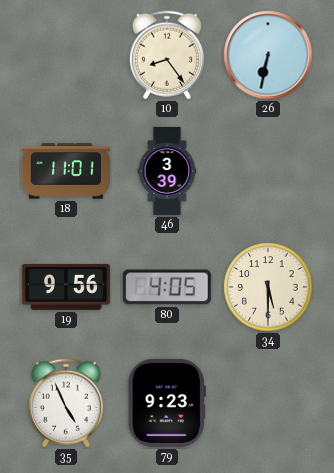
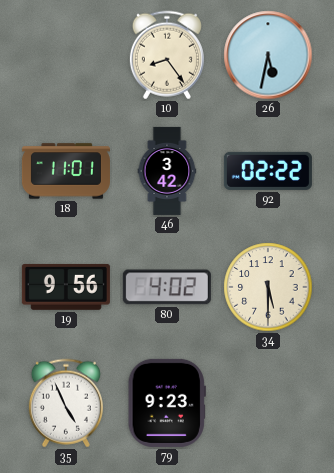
26: 6:32 -> 5:32 (268, 55)
46: 3:39 -> 3:42 (167, 171)
92: none -> 02:22 (268, 171)
80: 4:05 -> 4:02 (167, 287)
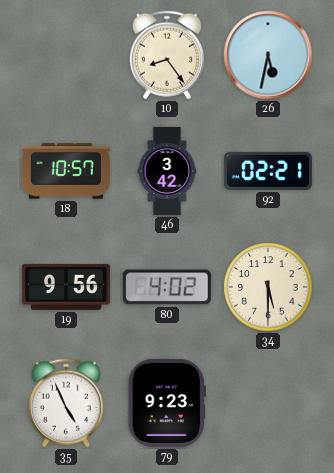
18: 11:01 -> 10:57 (66, 171)
92: 02:22 -> 02:21 (268, 171)
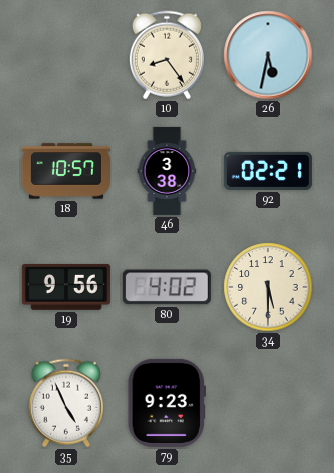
46: 3:42 -> 3:38 (167, 171)
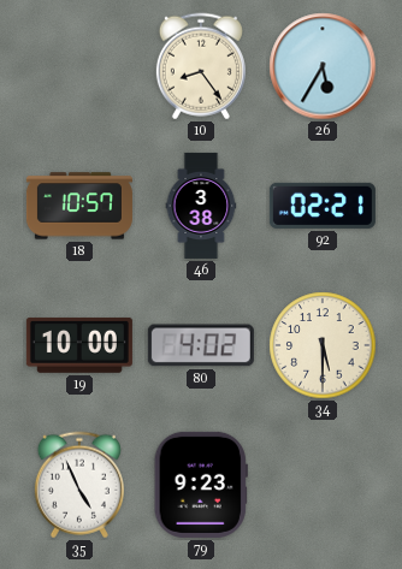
26: 5:32 -> 5:35 (323, 66)
19: 9:56 -> 10:00 (79, 345)
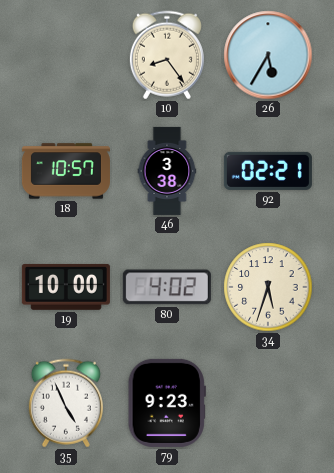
34: 5:30 -> 5:33 (268, 287)
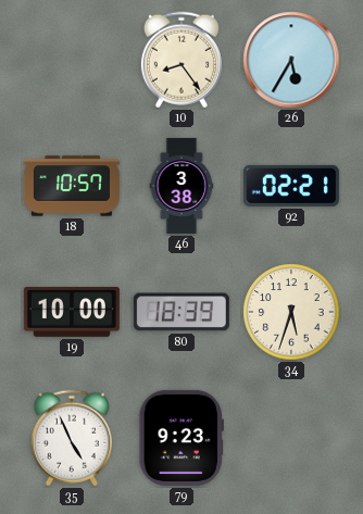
80: 4:02 -> 18:39 (181, 312)
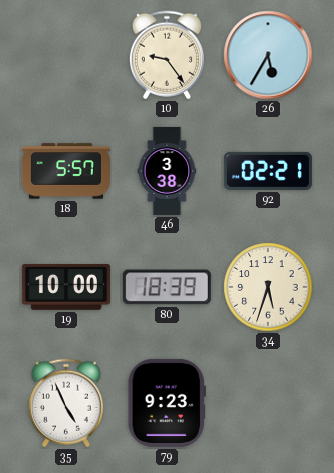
10: 8:24 -> 9:24 (167, 55)
18: 10:57 -> 5:57 (66, 171)
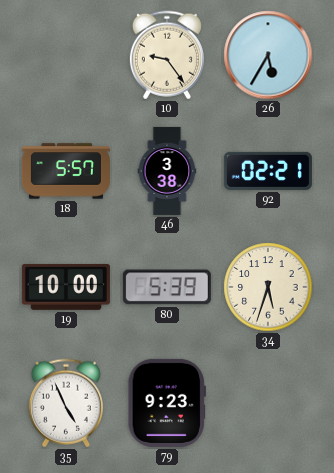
80: 18:39 -> 5:39 (167, 287)
